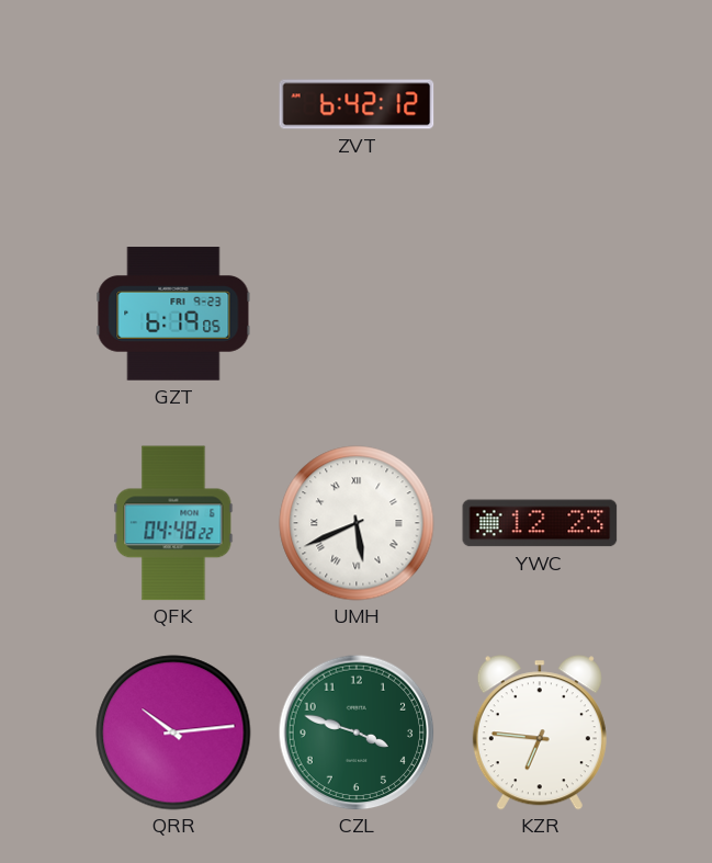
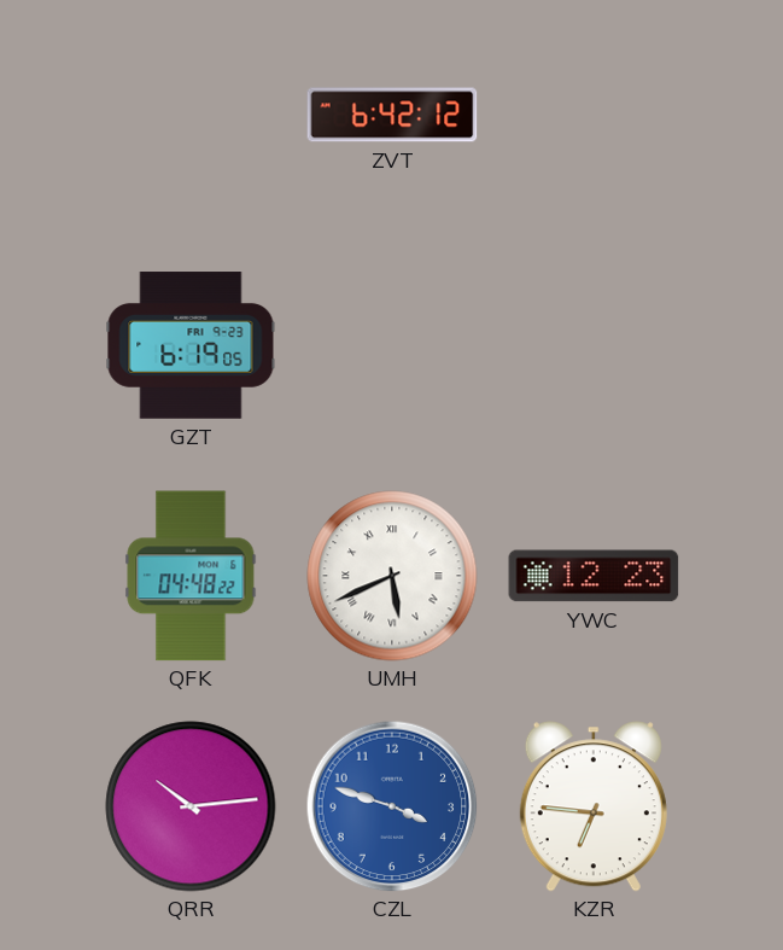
CZL dial: green -> blue (392, 806)
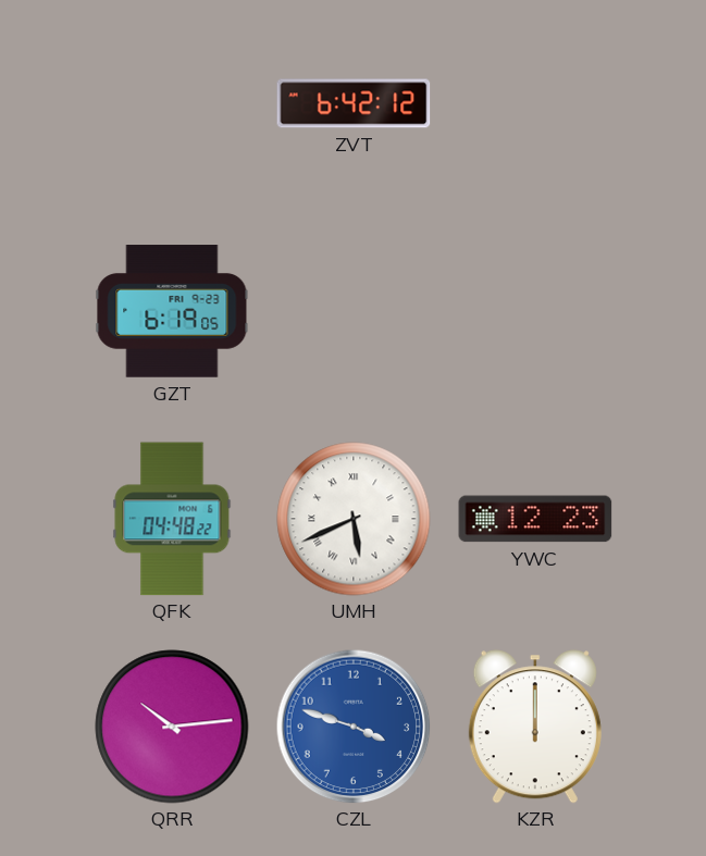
KZR: 6:46 -> 12:00 (535, 727)
